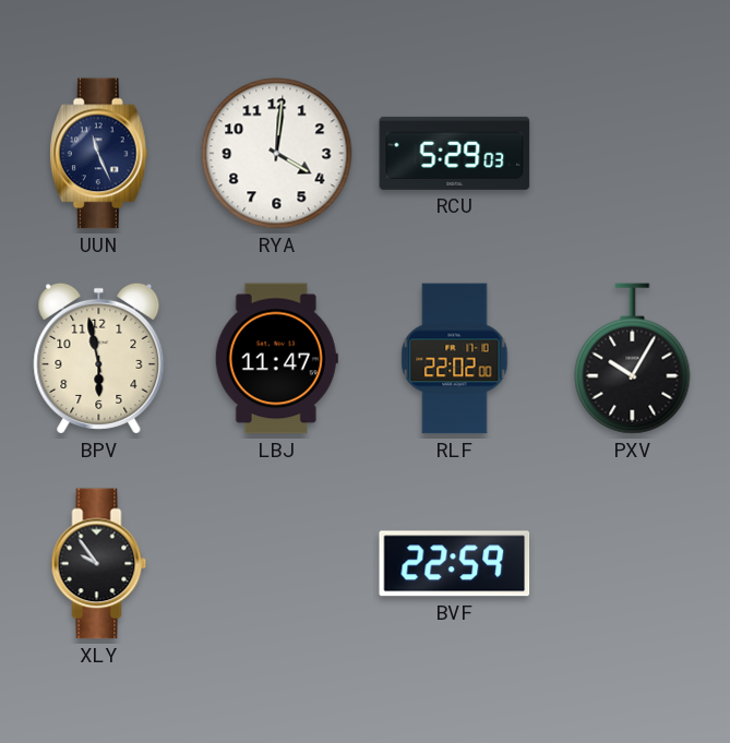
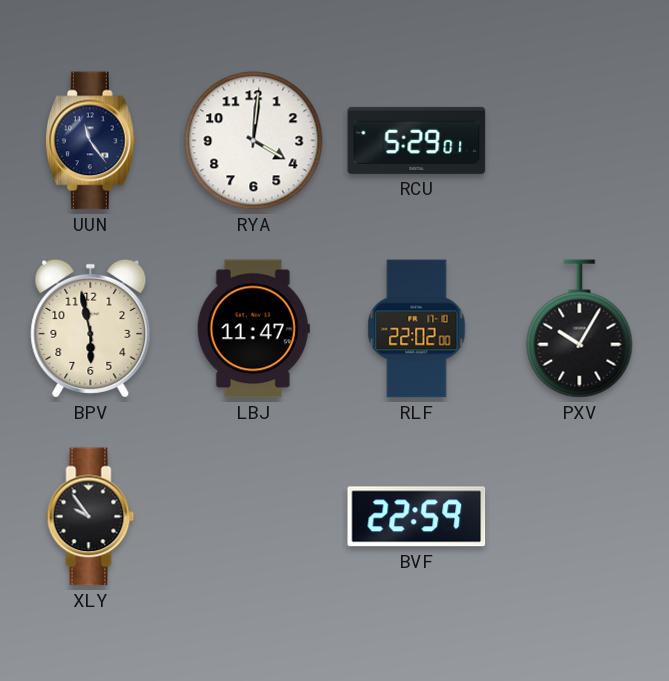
UUN: 11:26 -> 11:24 (90, 141)
RCU: 5:29:03 -> 5:29:01 (417, 140)
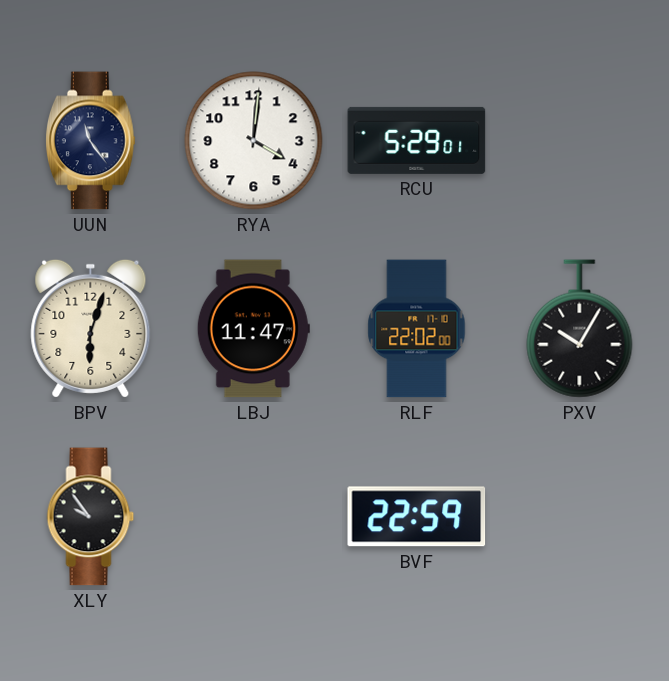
BPV: 5:58 -> 6:03 (91, 328)
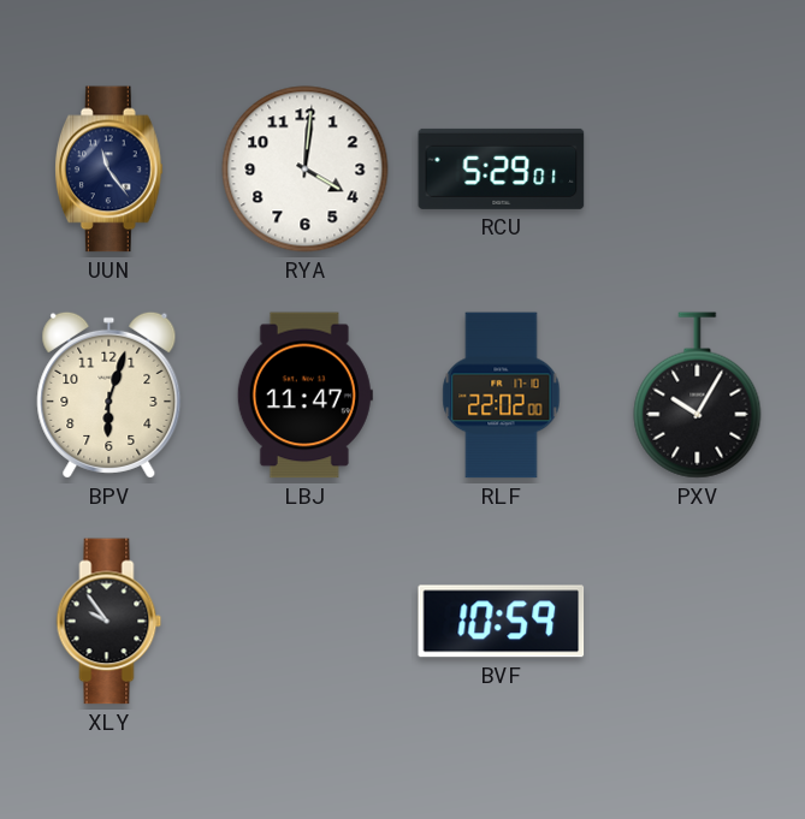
BVF: 22:59 -> 10:59 (502, 622)
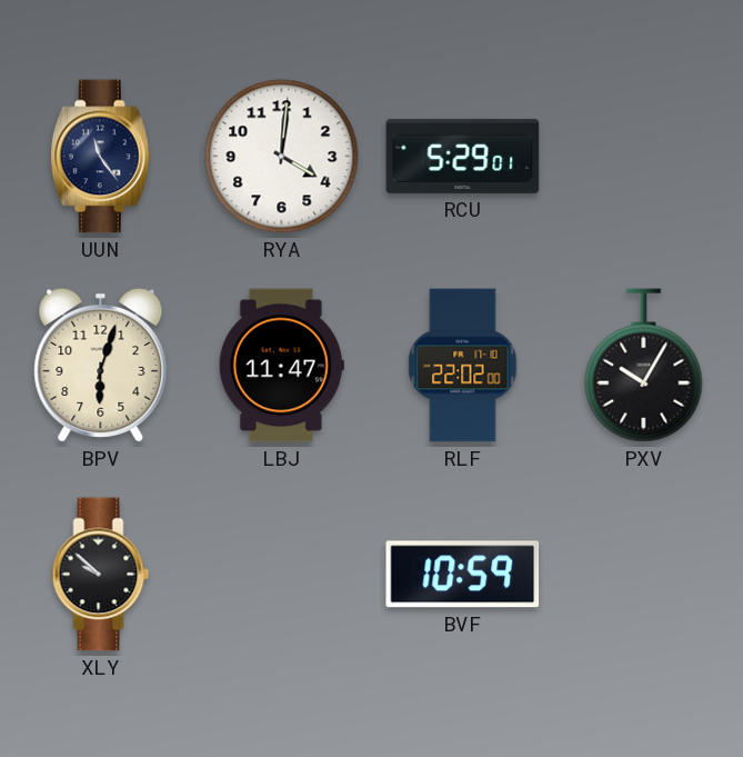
XLY: 9:54 -> 9:52 (101, 575)
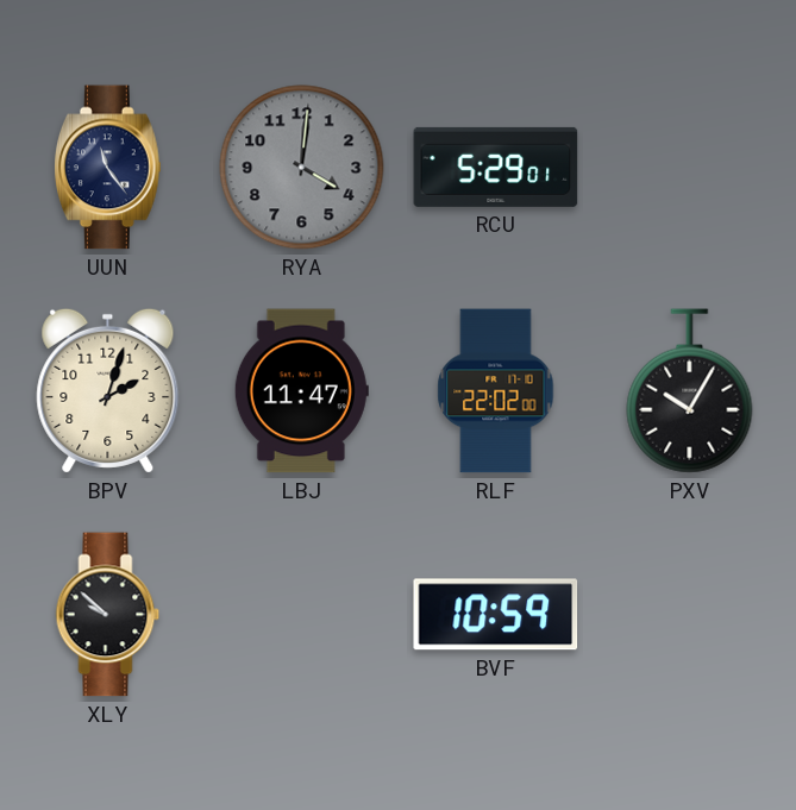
RYA dial: white -> grey (302, 168)
BPV: 6:03 -> 2:03 (108, 390)
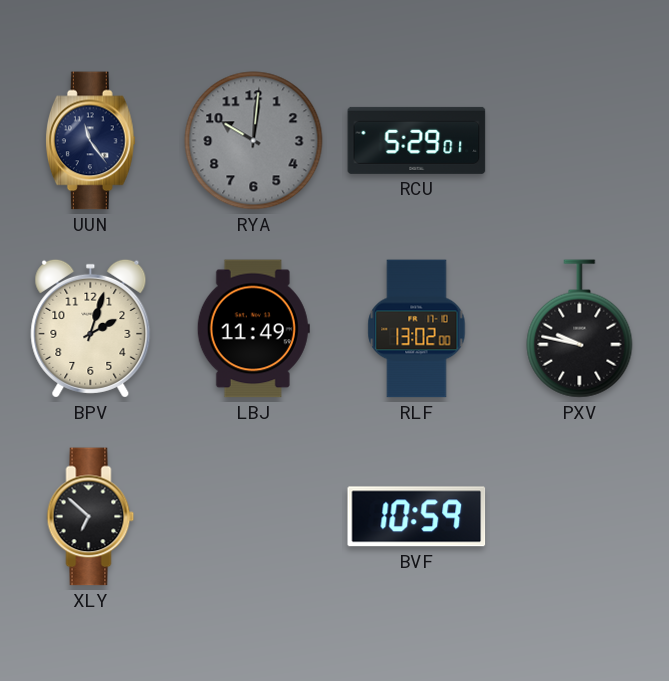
RYA: 4:01 -> 10:01 (254, 141)
LBJ: 11:47 -> 11:49 (253, 329)
RLF: 22:02 -> 13:02 (417, 329)
PXV: 10:05 -> 9:47 (580, 329)
XLY: 9:52 -> 6:52 (91, 517)
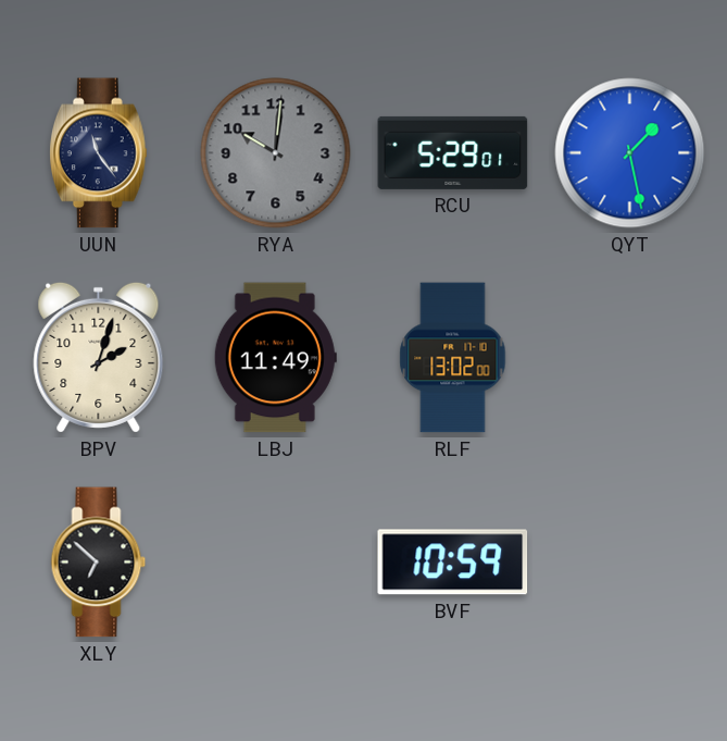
QYT: none -> 1:28 (630, 153)
PXV: 9:47 -> none (580, 329)
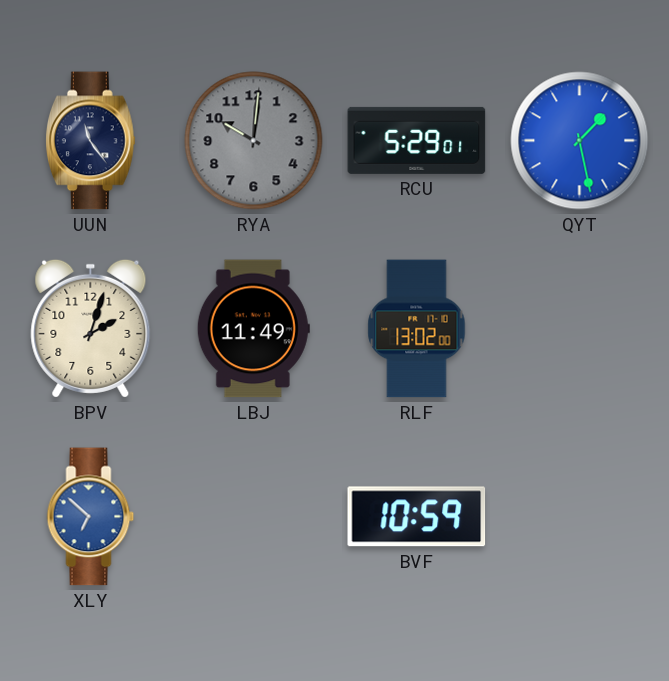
XLY dial: black -> blue (91, 517)
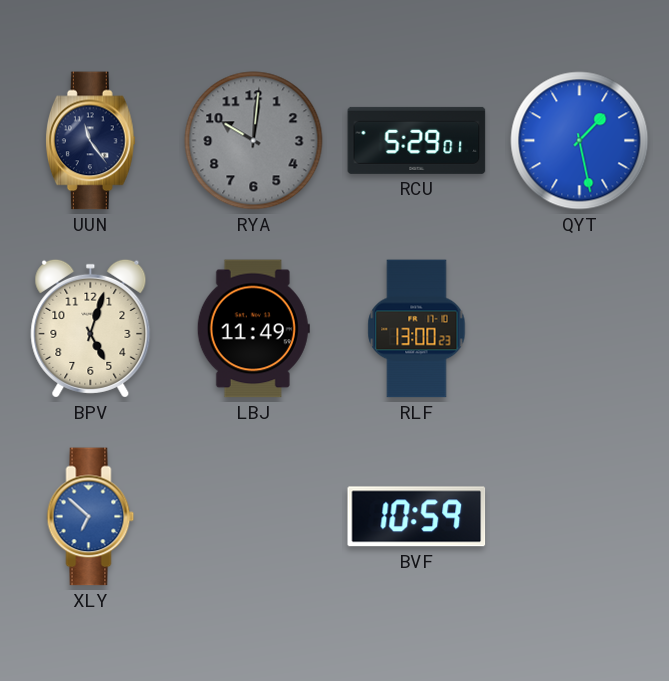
BPV: 2:03 -> 5:03 (91, 328)
RLF: 13:02 -> 13:00 (417, 329)
